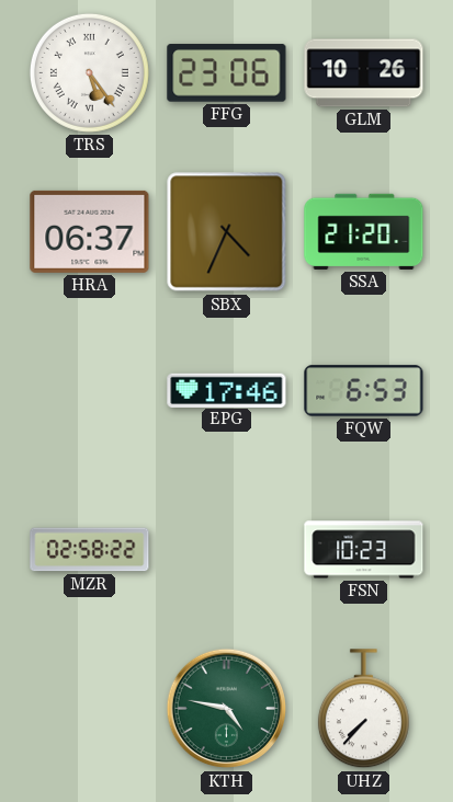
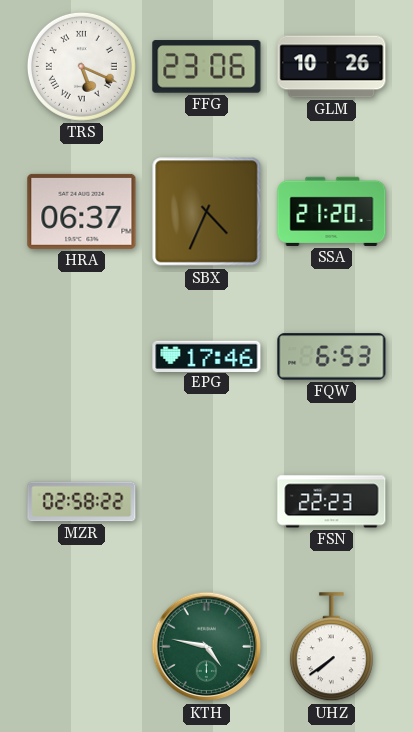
TRS: 5:24 -> 5:19 (81, 66)
FSN: 10:23 -> 22:23 (332, 502)
UHZ: 7:37 -> 7:39 (331, 647)
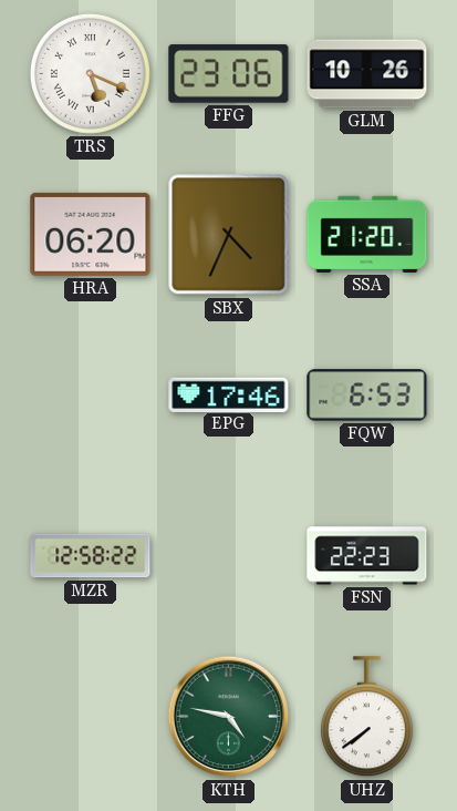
HRA: 06:37 -> 06:20 (91, 234)
MZR: 02:58 -> 12:58 (91, 556)
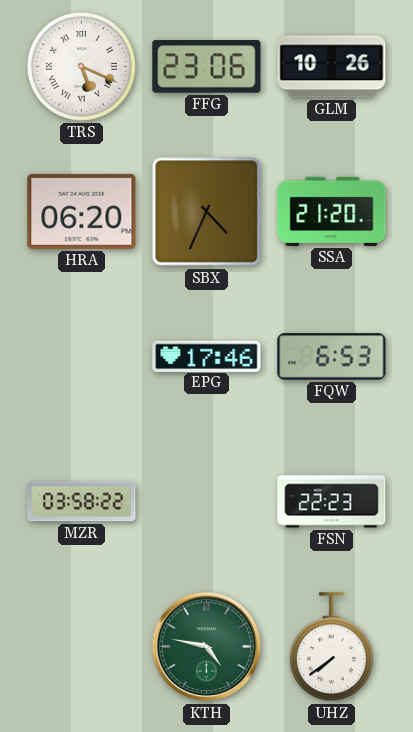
MZR: 12:58 -> 03:58 (82, 502)
